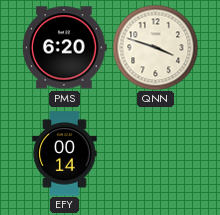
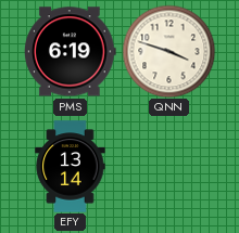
PMS: 6:20 -> 6:19 (71, 52)
EFY: 00:14 -> 13:14 (71, 167)
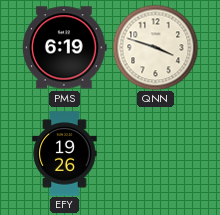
EFY: 13:14 -> 19:26 (65, 154)
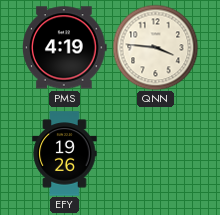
PMS: 6:19 -> 4:19 (65, 48)
QNN: 3:48 -> 3:46 (155, 47)
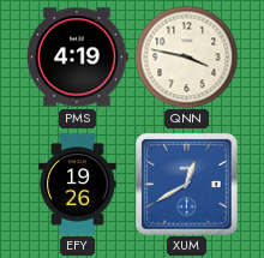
QNN: 3:46 -> 3:47 (186, 56)
XUM: none -> 12:40 (187, 185)
